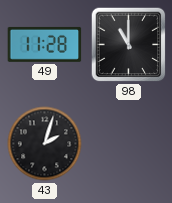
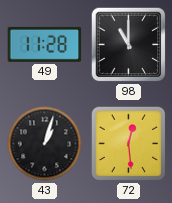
43: 2:03 -> 1:03 (45, 144)
72: none -> 12:29 (129, 144)
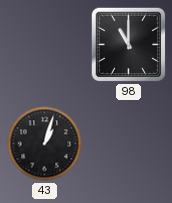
49: 11:28 -> none (45, 44)
72: 12:29 -> none (129, 144)
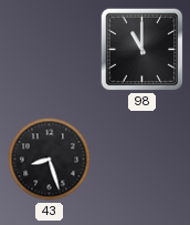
43: 1:03 -> 8:27 (50, 160)
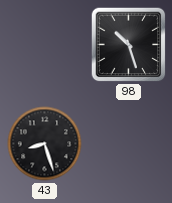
98: 11:00 -> 10:27 (129, 45)
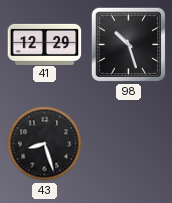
41: none -> 12:29 (45, 44)
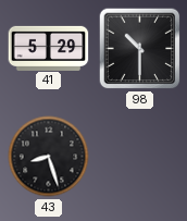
41: 12:29 -> 5:29 (49, 48)
98: 10:27 -> 10:30 (140, 49)
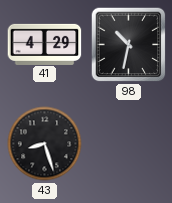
41: 5:29 -> 4:29 (45, 44)
98: 10:30 -> 10:32 (129, 45)
